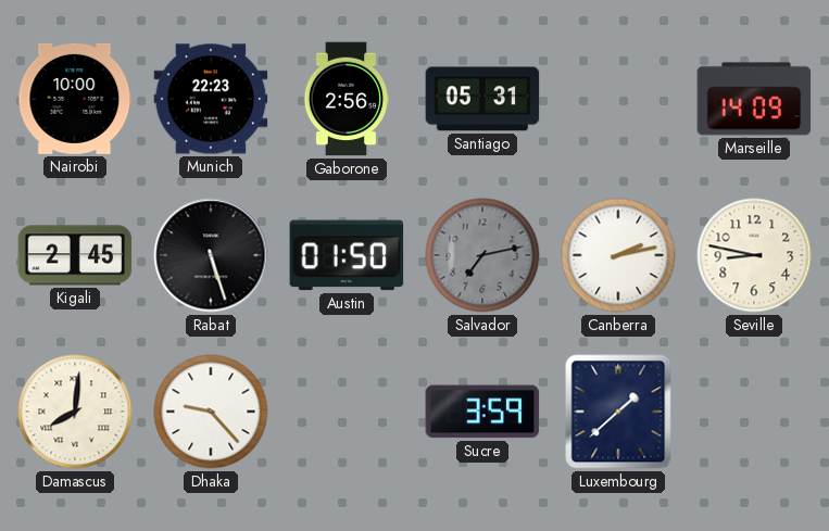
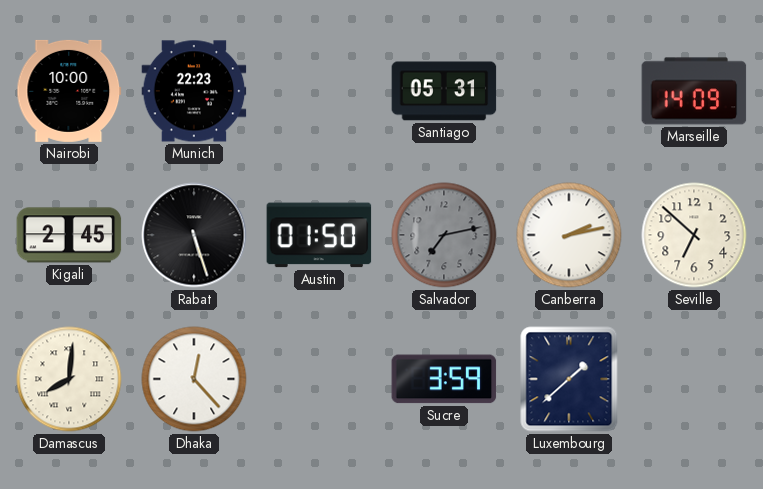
Gaborone: 2:56 -> none (347, 99)
Seville: 8:47 -> 6:52 (694, 235)
Dhaka: 9:23 -> 12:23 (194, 379)
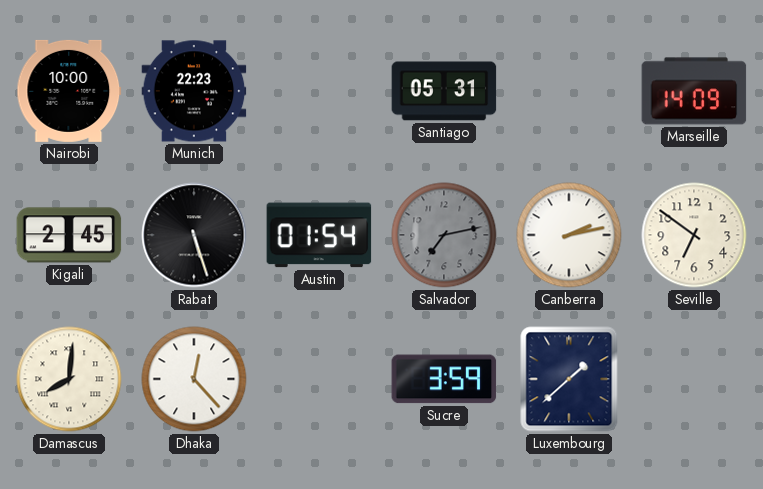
Austin: 01:50 -> 01:54 (319, 235)
Seville: 6:52 -> 6:51 (694, 235)
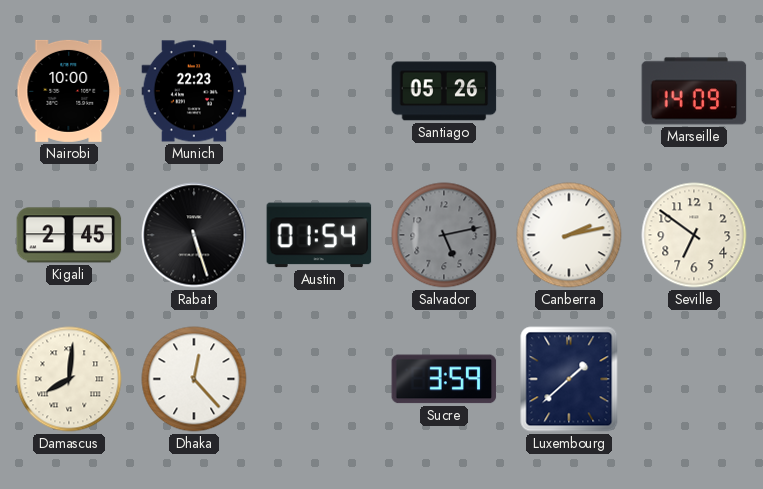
Santiago: 05:31 -> 05:26 (444, 91)
Salvador: 7:13 -> 5:13 (444, 235)
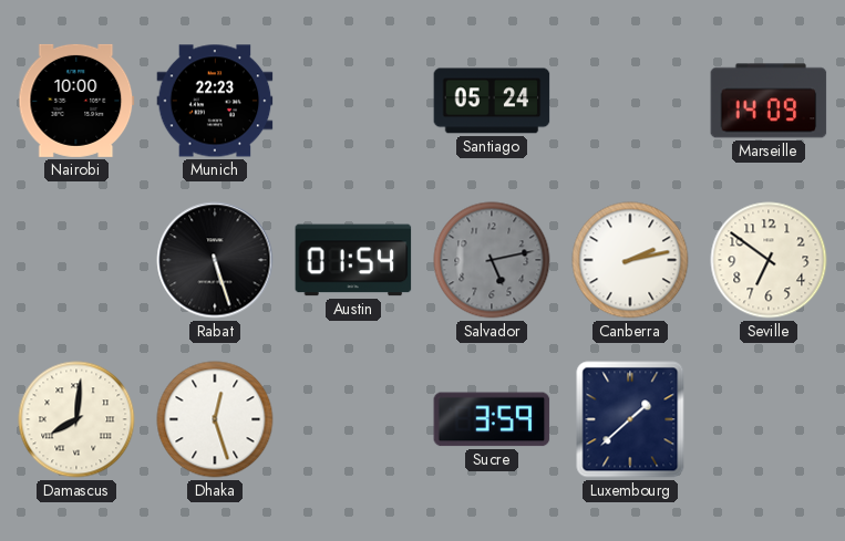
Santiago: 05:26 -> 05:24 (492, 101)
Kigali: 2:45 -> none (69, 235)
Dhaka: 12:23 -> 12:27 (215, 419)
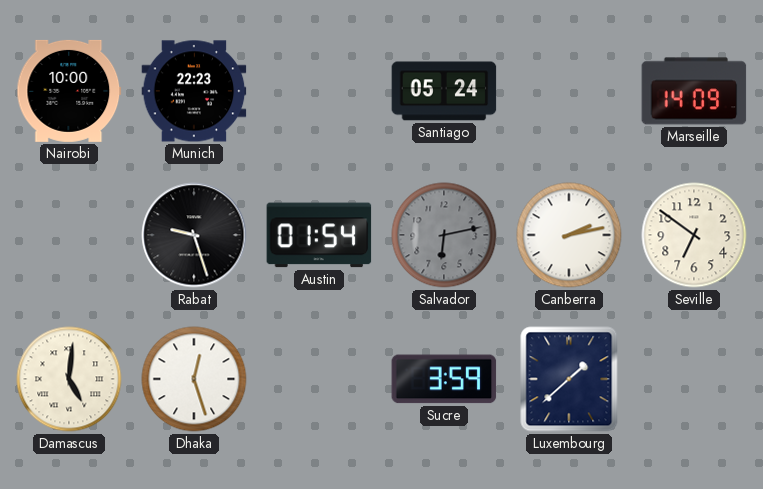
Rabat: 5:27 -> 9:27 (194, 235)
Salvador: 5:13 -> 6:13 (444, 235)
Damascus: 8:01 -> 5:01 (69, 379)
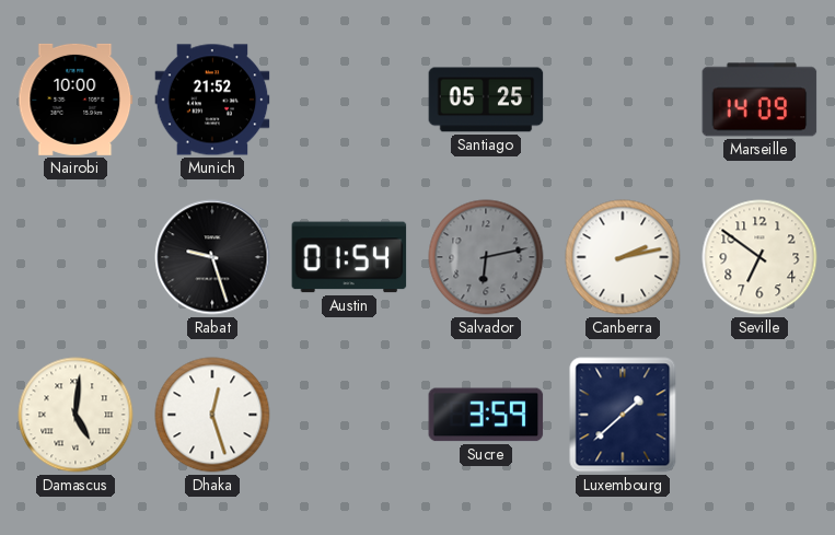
Munich: 22:23 -> 21:52 (212, 100)
Santiago: 05:24 -> 05:25 (486, 100)
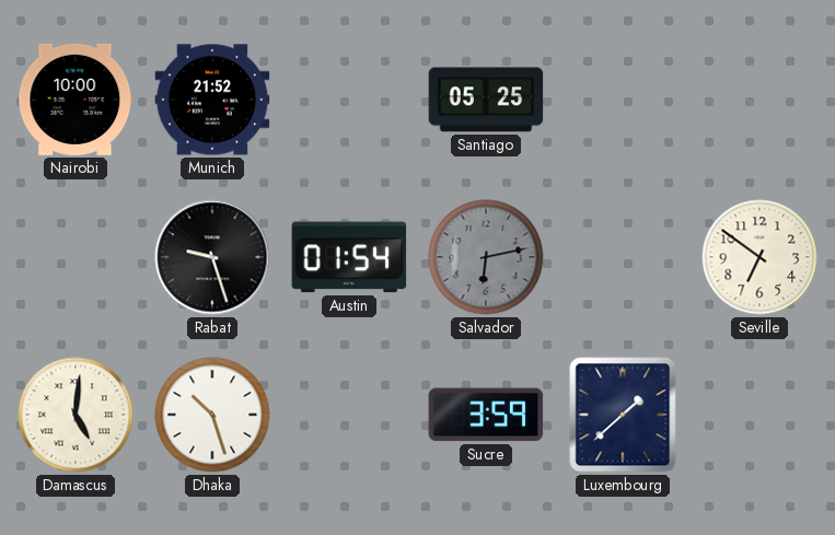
Marseille: 14:09 -> none (759, 100)
Canberra: 2:13 -> none (623, 257)
Dhaka: 12:27 -> 10:27 (212, 415)
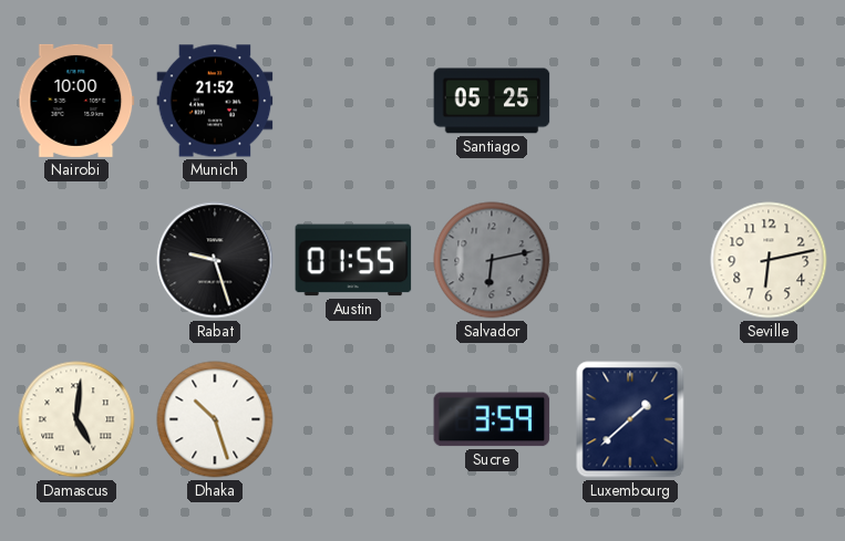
Austin: 01:54 -> 01:55 (353, 260)
Seville: 6:51 -> 6:13 (769, 260)
